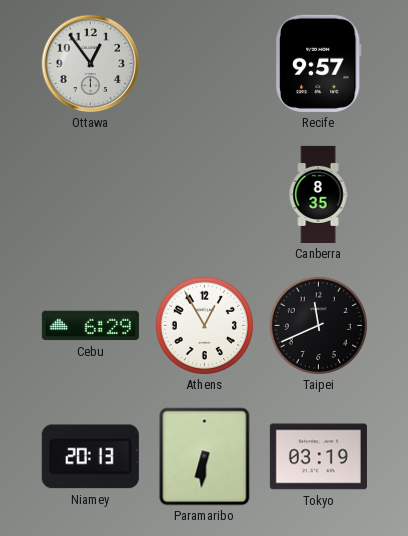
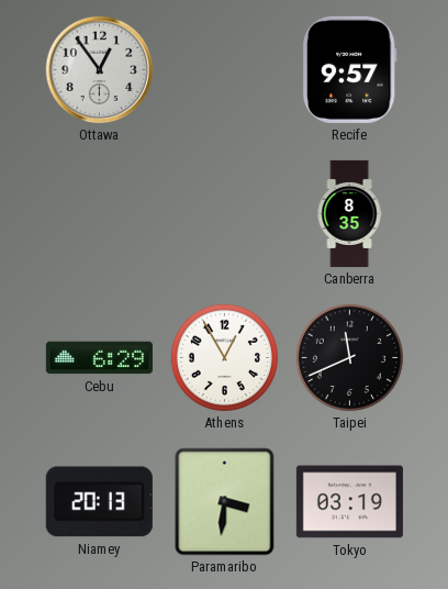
Paramaribo: 6:31 -> 3:31 (225, 502)
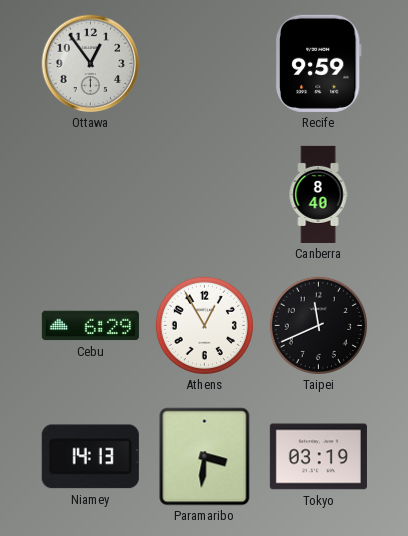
Recife: 9:57 -> 9:59 (318, 63)
Canberra: 8:35 -> 8:40 (318, 194)
Niamey: 20:13 -> 14:13 (90, 457)
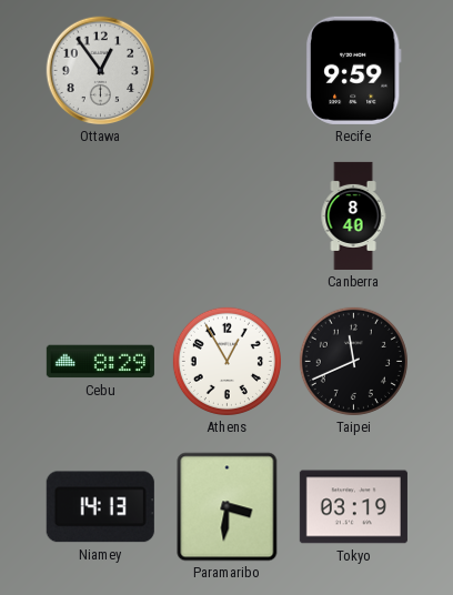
Cebu: 6:29 -> 8:29 (100, 362)
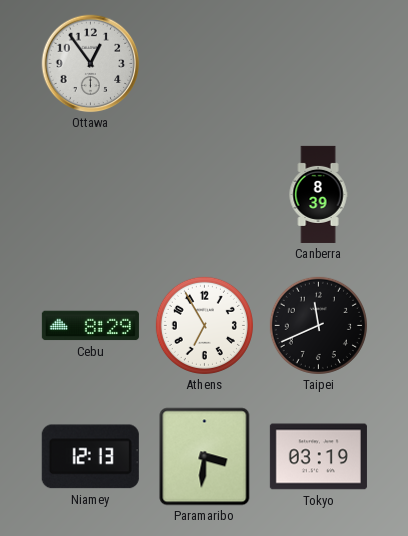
Recife: 9:59 -> none (353, 70)
Canberra: 8:40 -> 8:39 (318, 194)
Athens: 12:55 -> 6:55 (204, 325)
Niamey: 14:13 -> 12:13 (90, 457)
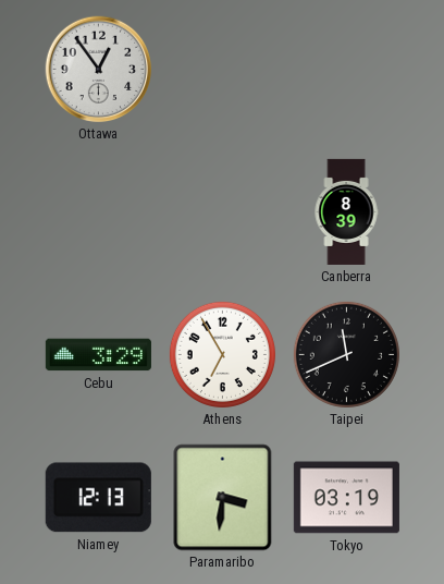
Cebu: 8:29 -> 3:29 (98, 355)
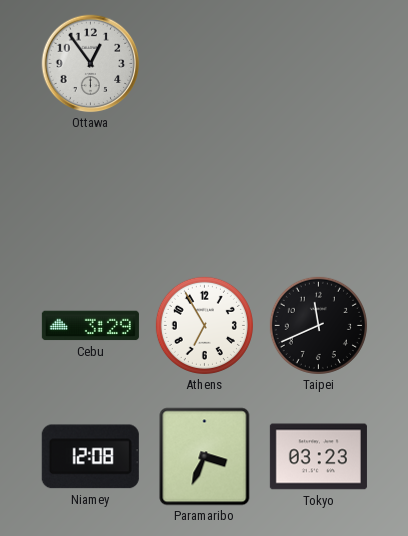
Canberra: 8:39 -> none (346, 211)
Niamey: 12:13 -> 12:08 (90, 457)
Paramaribo: 3:31 -> 3:34 (205, 457)
Tokyo: 03:19 -> 03:23 (318, 457)
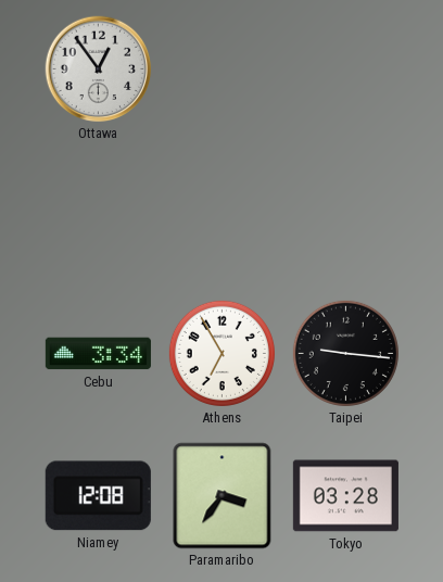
Cebu: 3:29 -> 3:34 (98, 354)
Taipei: 11:41 -> 9:16 (345, 353)
Paramaribo: 3:34 -> 3:36 (223, 496)
Tokyo: 03:23 -> 03:28 (345, 496)
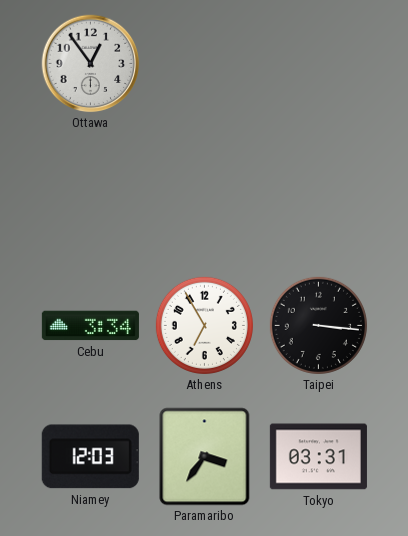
Taipei: 9:16 -> 3:16 (318, 325)
Niamey: 12:08 -> 12:03 (90, 457)
Tokyo: 03:28 -> 03:31 (318, 457)
